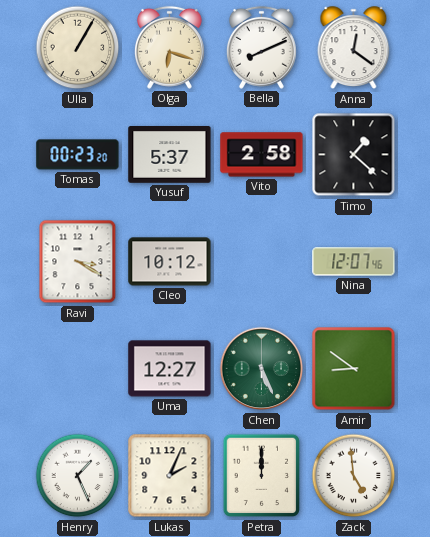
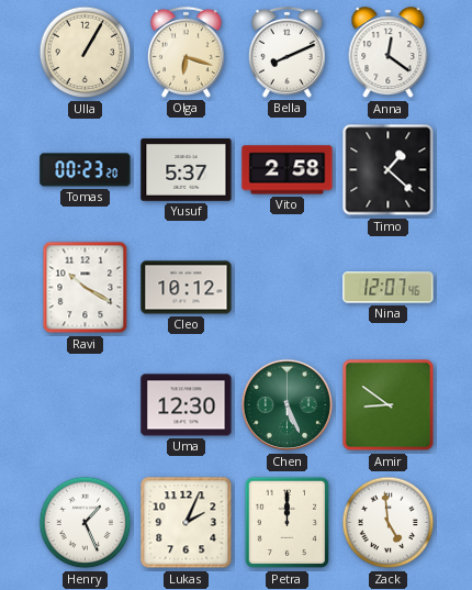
Ravi: 3:20 -> 10:20 (86, 288)
Uma: 12:27 -> 12:30 (187, 405)
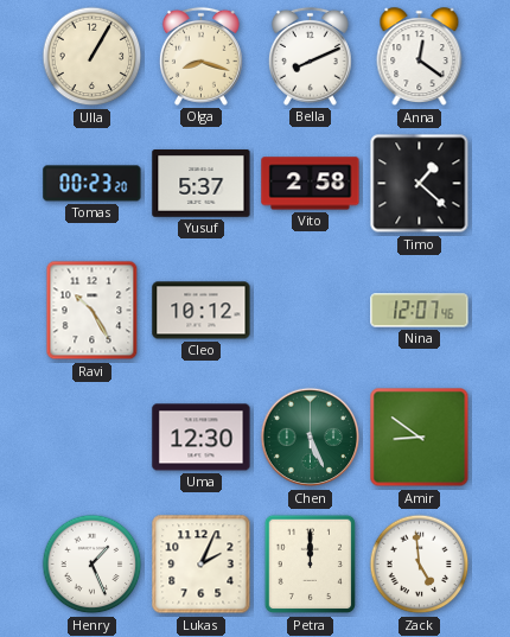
Olga: 6:18 -> 8:18 (200, 56)
Ravi: 10:20 -> 10:25 (93, 311)
